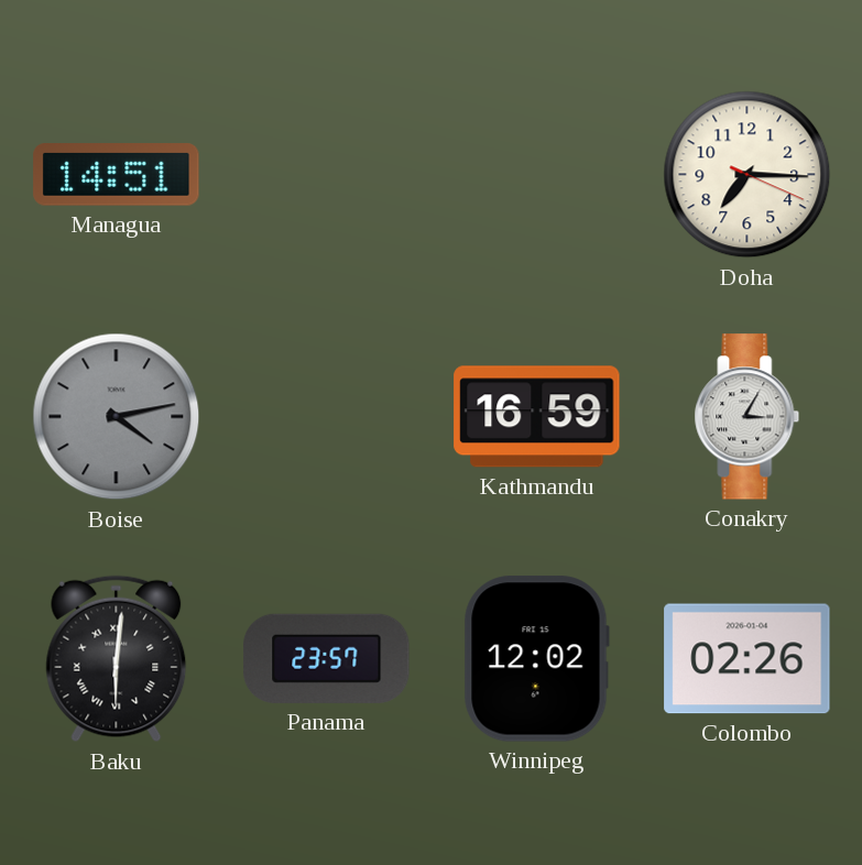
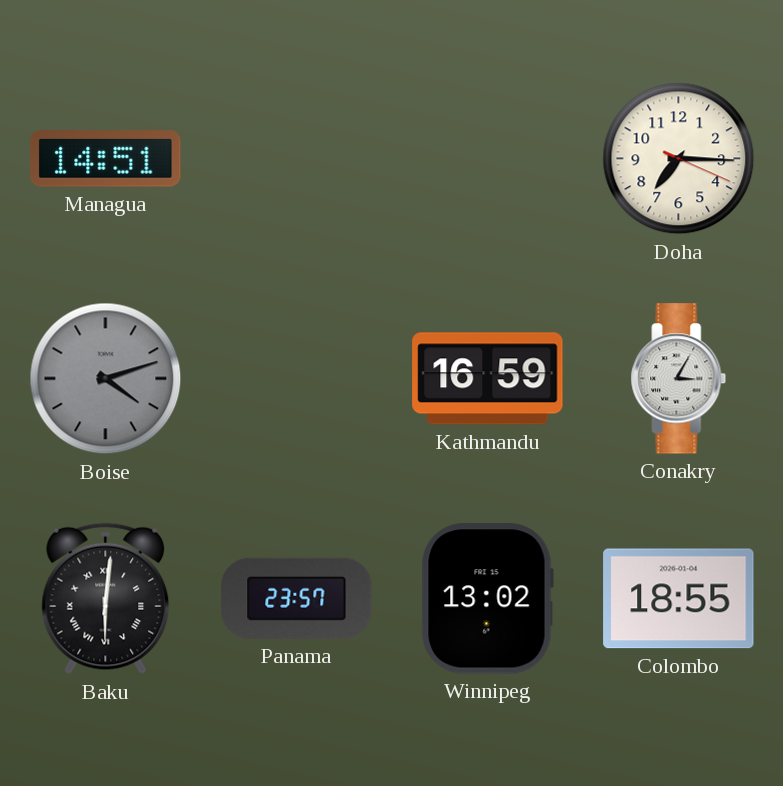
Boise: 4:13 -> 4:12 (106, 379)
Winnipeg: 12:02 -> 13:02 (487, 599)
Colombo: 02:26 -> 18:55 (679, 599)
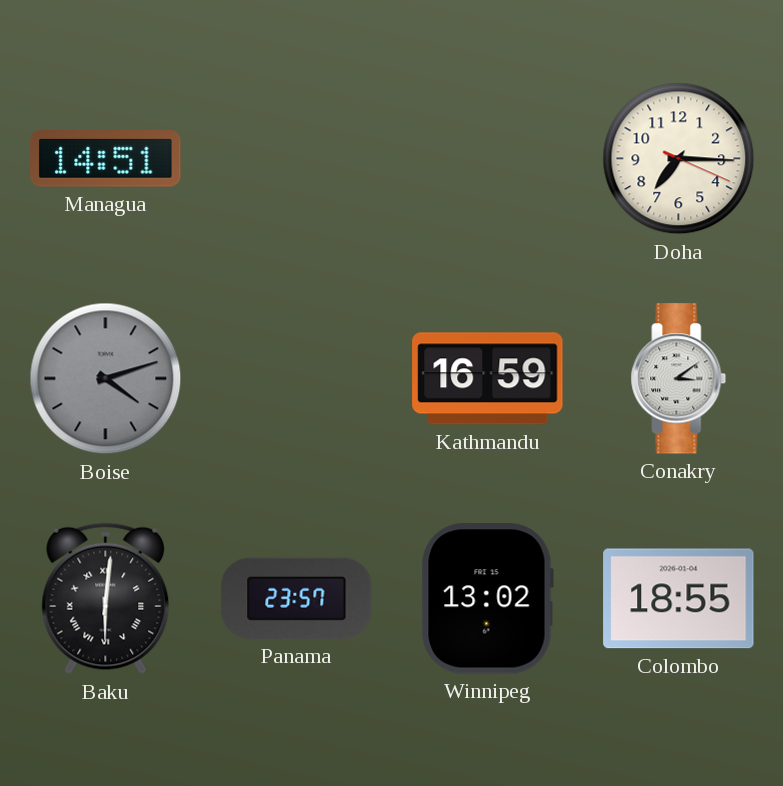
Conakry: 3:05 -> 3:09 (679, 379)
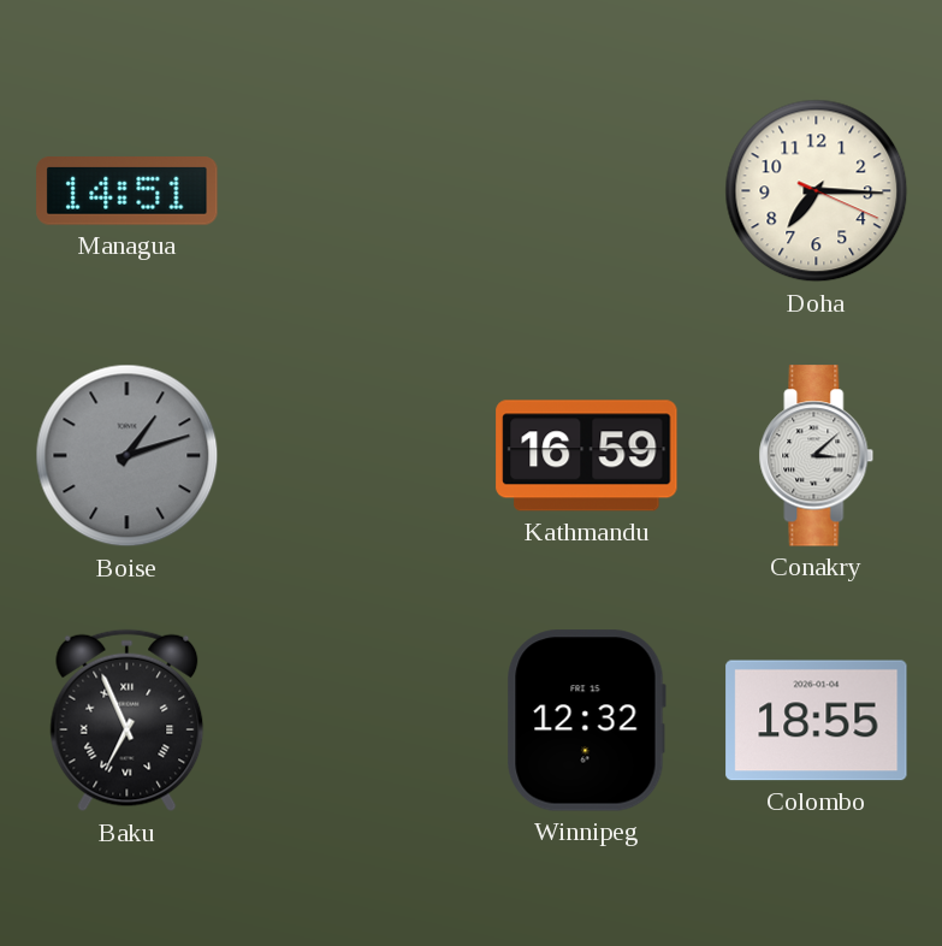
Boise: 4:12 -> 1:12 (128, 456)
Conakry: 3:09 -> 3:08 (817, 456)
Baku: 6:01 -> 6:56 (128, 721)
Panama: 23:57 -> none (297, 598)
Winnipeg: 13:02 -> 12:32 (586, 721)
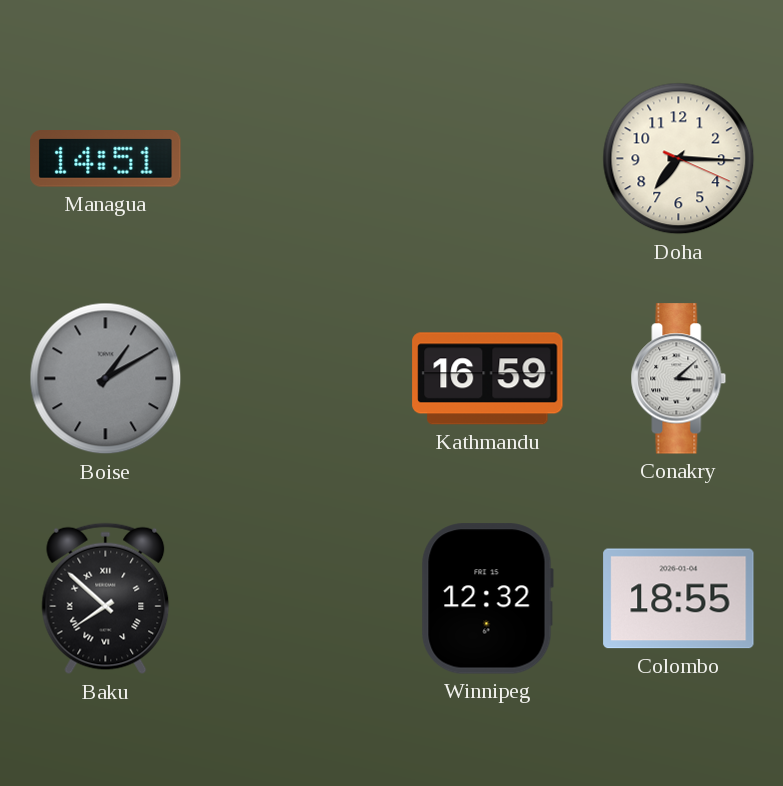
Boise: 1:12 -> 1:10 (106, 379)
Baku: 6:56 -> 7:52 (106, 599)
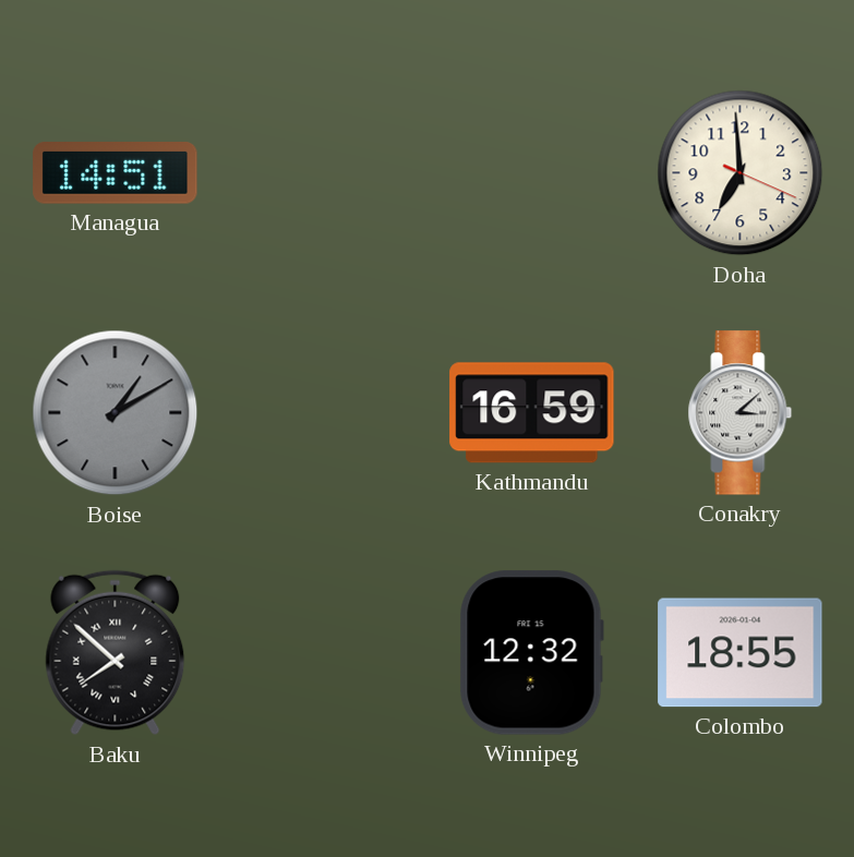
Doha: 7:15 -> 6:59 (741, 173)
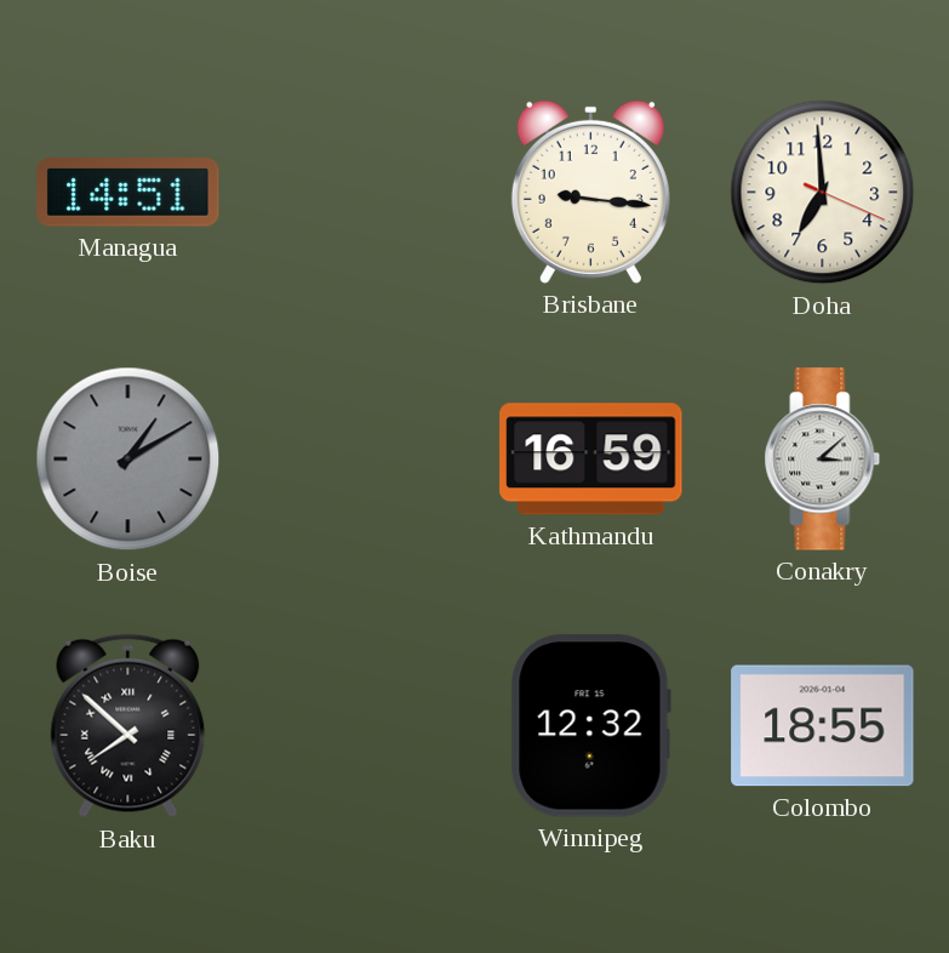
Brisbane: none -> 9:16 (590, 192)
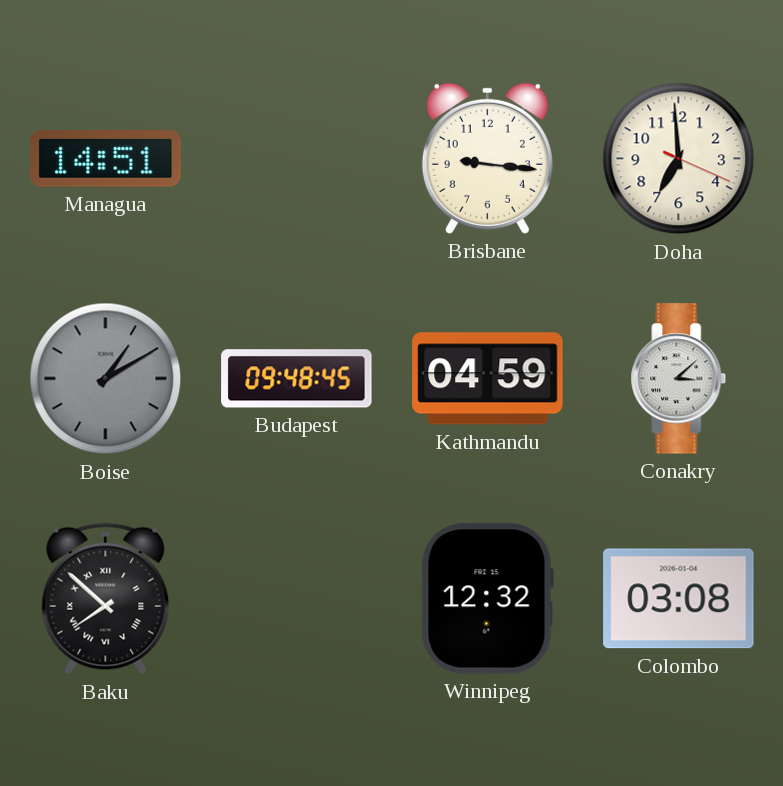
Budapest: none -> 09:48 (297, 379)
Kathmandu: 16:59 -> 04:59 (488, 379)
Colombo: 18:55 -> 03:08 (679, 599)
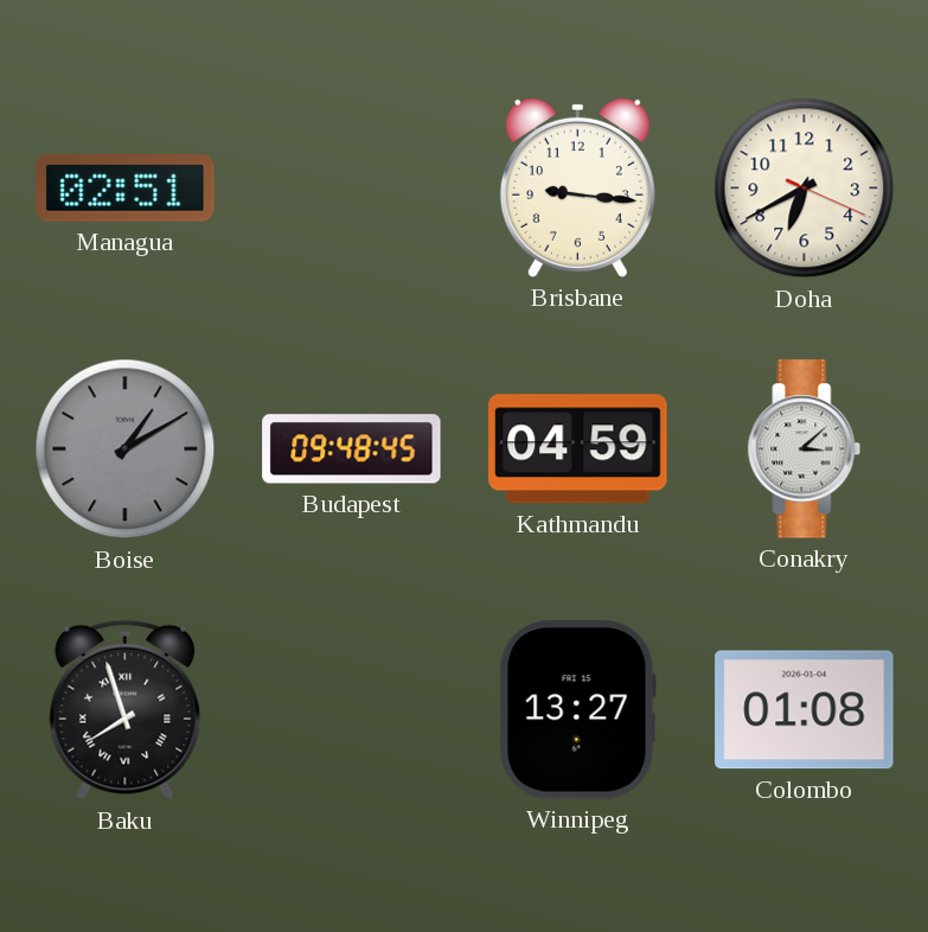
Managua: 14:51 -> 02:51 (126, 189)
Doha: 6:59 -> 6:40 (805, 189)
Baku: 7:52 -> 7:57 (126, 710)
Winnipeg: 12:32 -> 13:27 (577, 710)
Colombo: 03:08 -> 01:08 (805, 710)
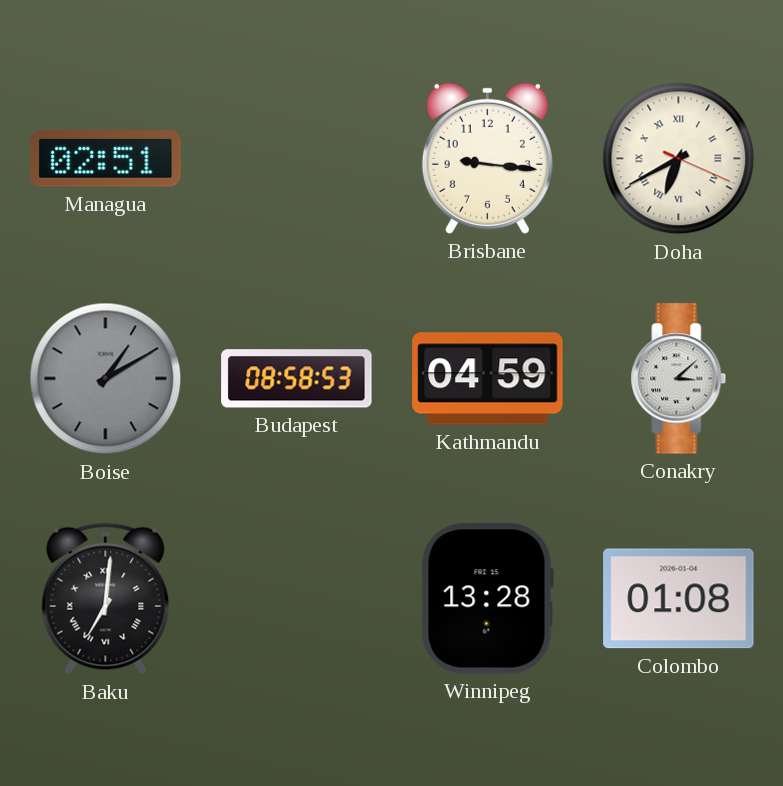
Doha numerals: Arabic -> Roman (679, 159)
Budapest: 09:48 -> 08:58 (297, 379)
Baku: 7:57 -> 7:01 (106, 599)
Winnipeg: 13:27 -> 13:28 (487, 599)
